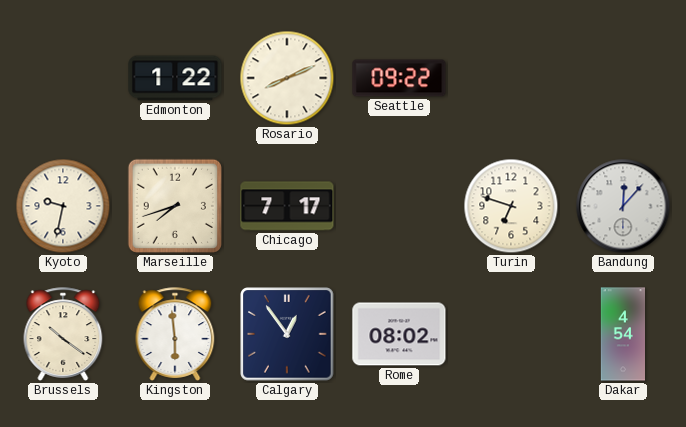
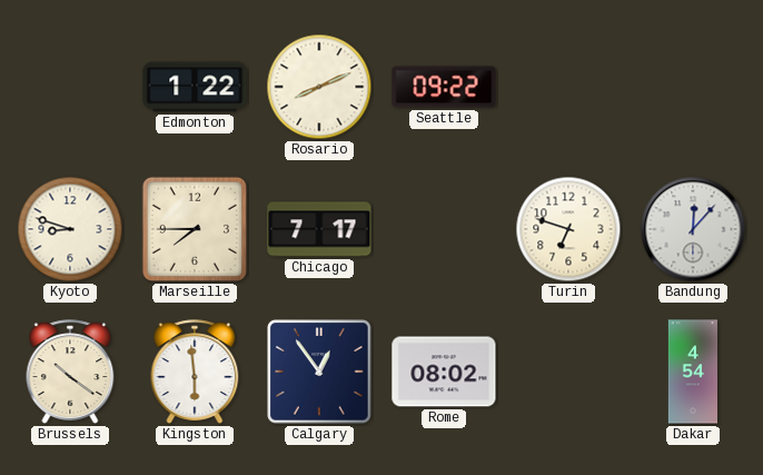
Kyoto: 9:32 -> 8:48 (70, 229)
Marseille: 7:42 -> 7:45 (195, 229)
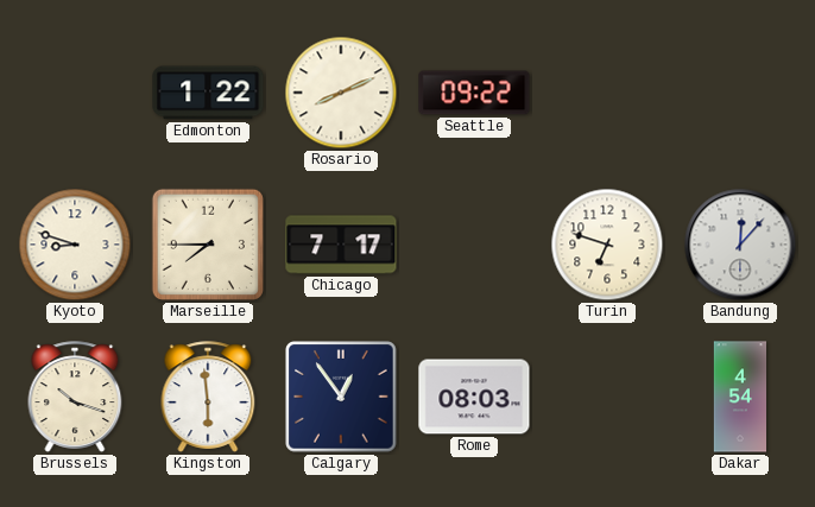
Brussels: 10:21 -> 10:18 (75, 397)
Rome: 08:02 -> 08:03 (474, 397)
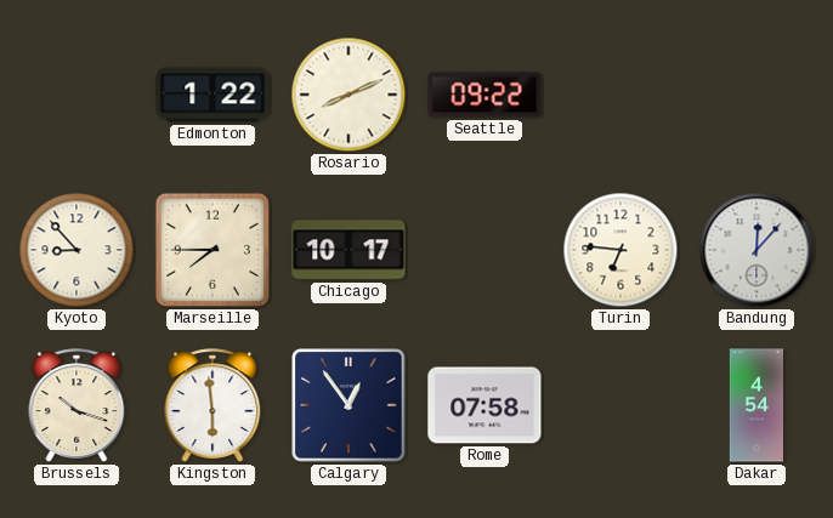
Kyoto: 8:48 -> 8:53 (76, 250)
Chicago: 7:17 -> 10:17 (348, 250)
Turin: 6:48 -> 6:46 (620, 250)
Rome: 08:03 -> 07:58 (484, 405)
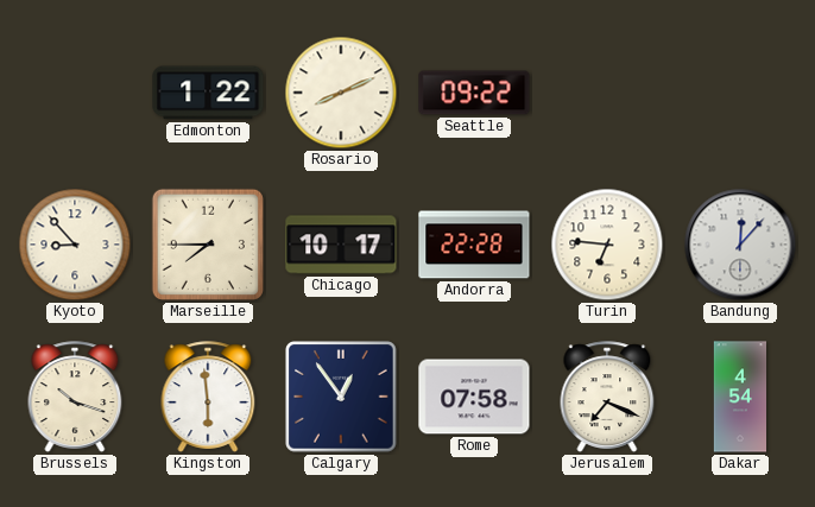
Andorra: none -> 22:28 (474, 245)
Jerusalem: none -> 7:19 (607, 397)
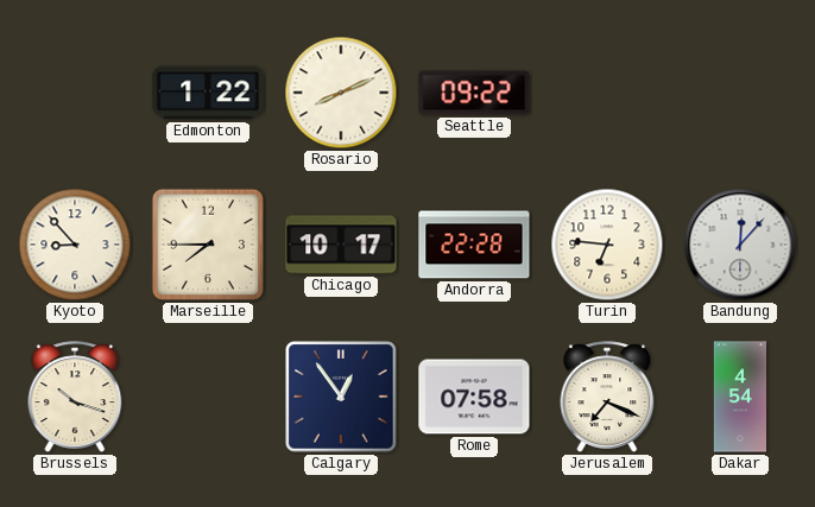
Kingston: 5:59 -> none (208, 397)
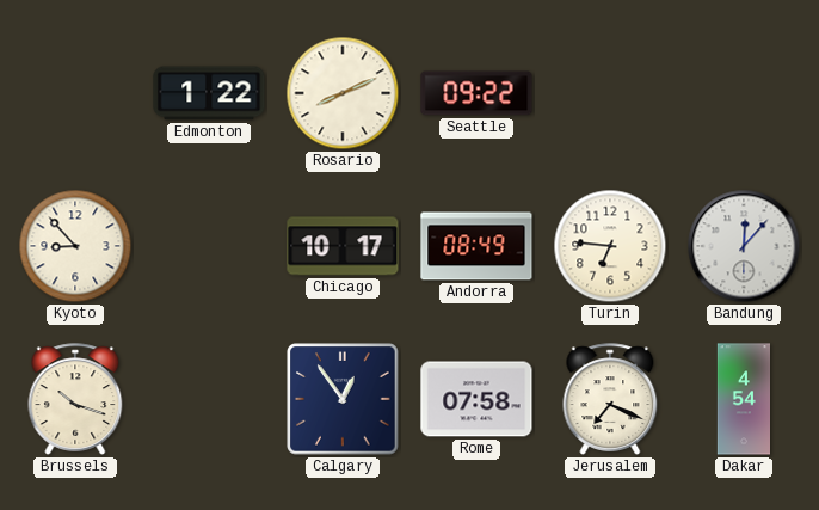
Marseille: 7:45 -> none (208, 245)
Andorra: 22:28 -> 08:49 (476, 246)
